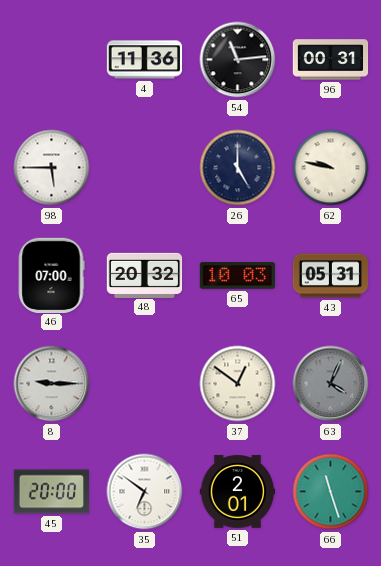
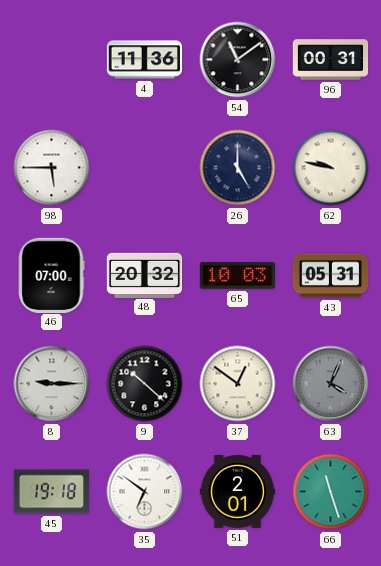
54: 11:14 -> 11:09 (238, 60)
9: none -> 10:22 (145, 384)
45: 20:00 -> 19:18 (51, 492)
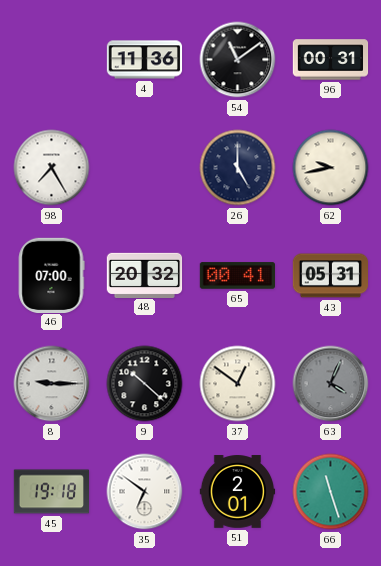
98: 5:45 -> 7:25 (52, 168)
62: 9:47 -> 9:43 (331, 168)
65: 10:03 -> 00:41 (237, 276)
